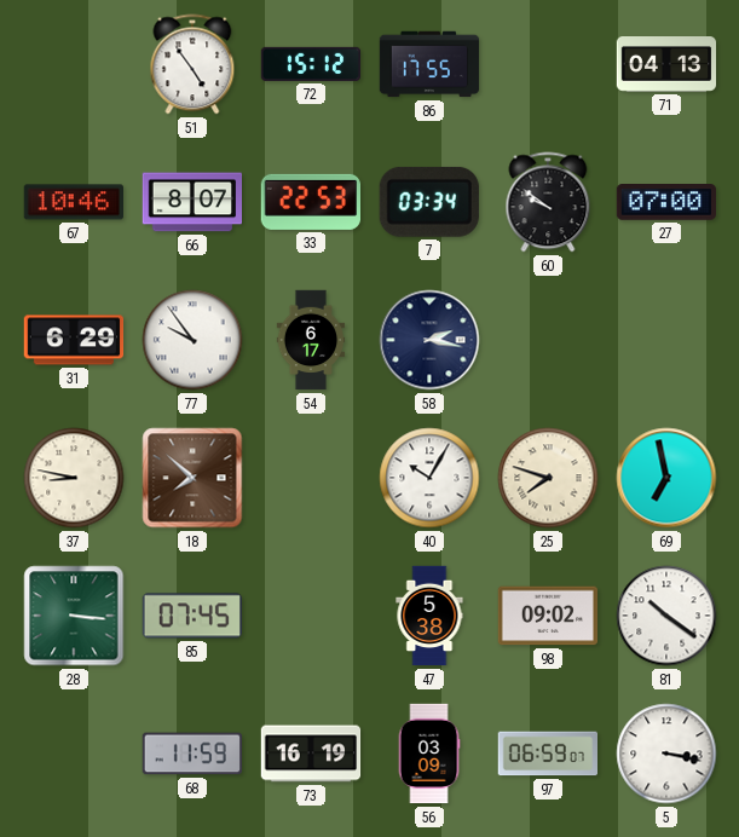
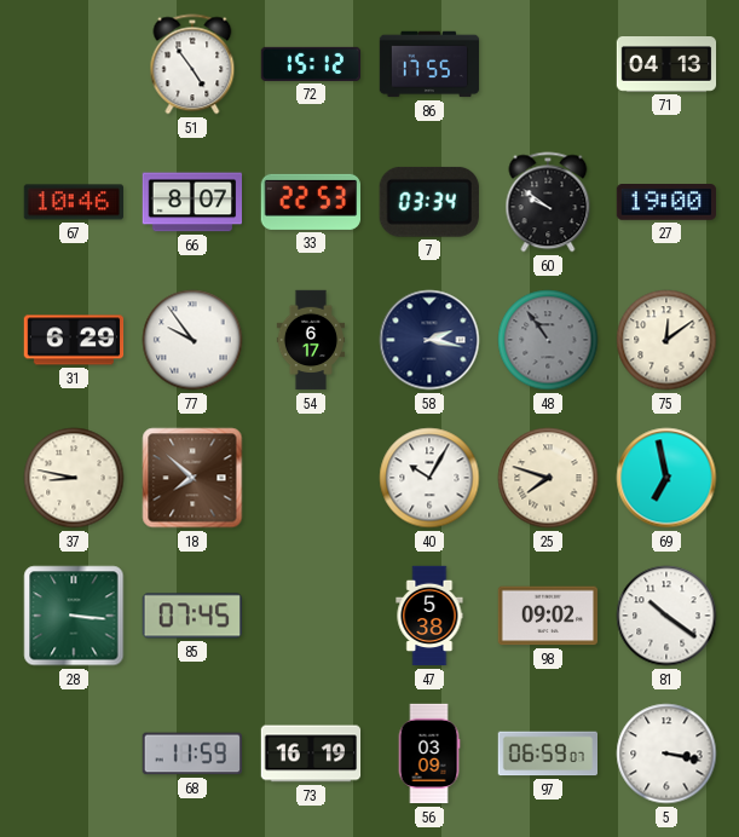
27: 07:00 -> 19:00 (666, 202)
48: none -> 10:54 (548, 340)
75: none -> 12:09 (666, 340)
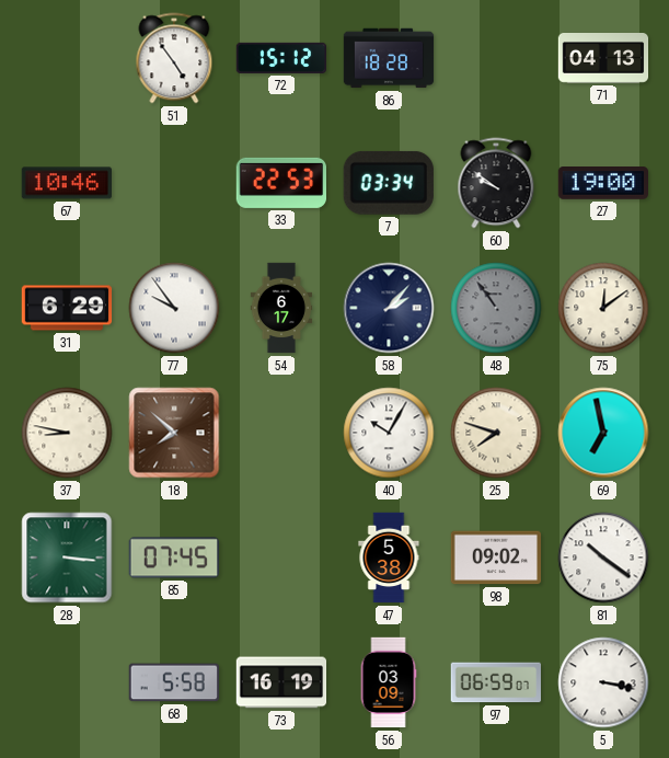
86: 17:55 -> 18:28 (389, 58)
66: 8:07 -> none (192, 202)
58: 2:17 -> 2:07 (389, 308)
68: 11:59 -> 5:58 (173, 682)
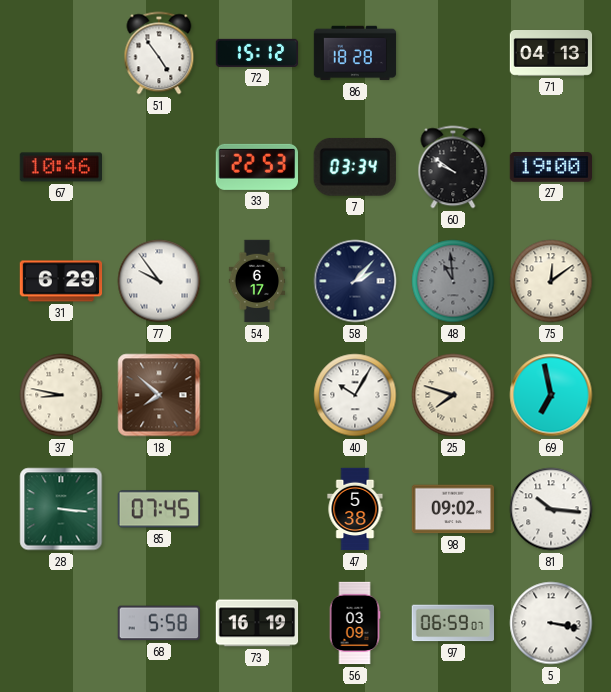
48: 10:54 -> 10:59 (453, 281)
81: 10:21 -> 10:16 (551, 509)
